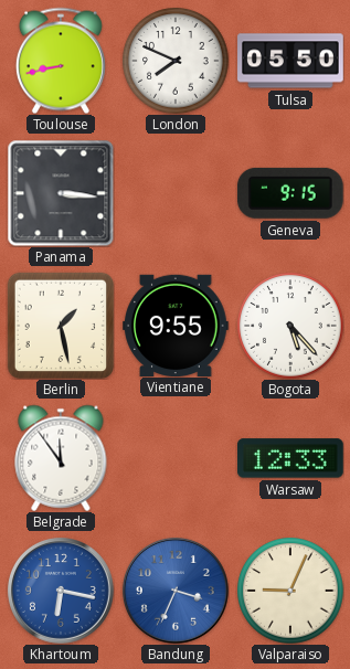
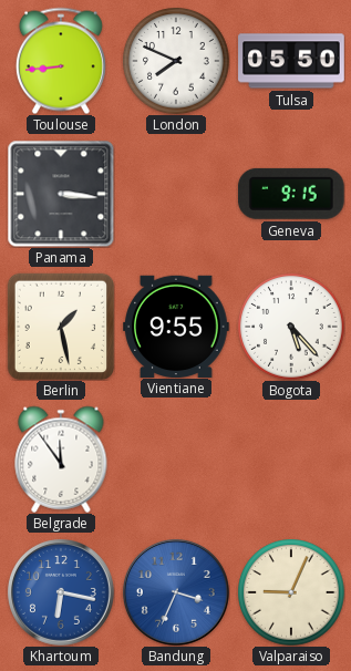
Toulouse: 8:43 -> 8:44 (61, 61)
Warsaw: 12:33 -> none (291, 458)
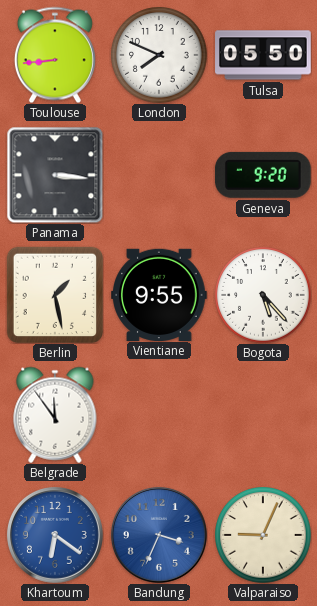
Geneva: 9:15 -> 9:20 (263, 175)
Khartoum: 6:17 -> 6:21 (55, 535)
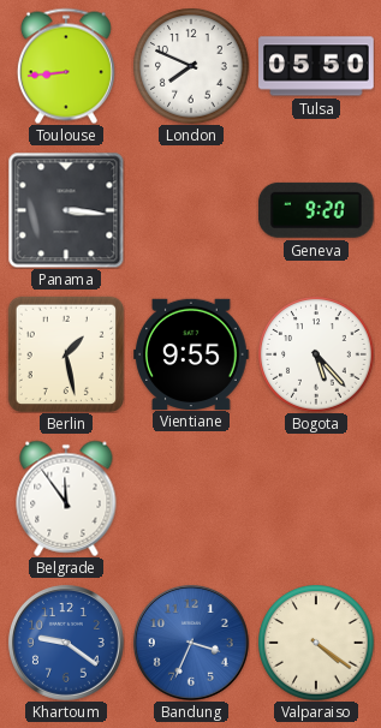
Khartoum: 6:21 -> 9:21 (66, 643)
Valparaiso: 9:04 -> 4:21 (316, 643)
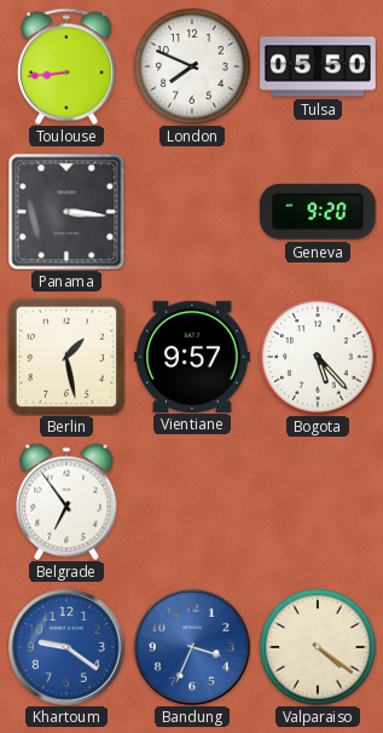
Vientiane: 9:55 -> 9:57 (192, 356)
Belgrade: 11:54 -> 6:54 (66, 502)
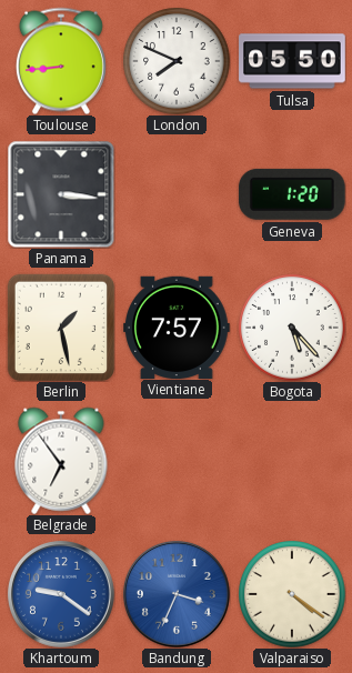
Geneva: 9:20 -> 1:20 (292, 194)
Vientiane: 9:57 -> 7:57 (177, 327)
